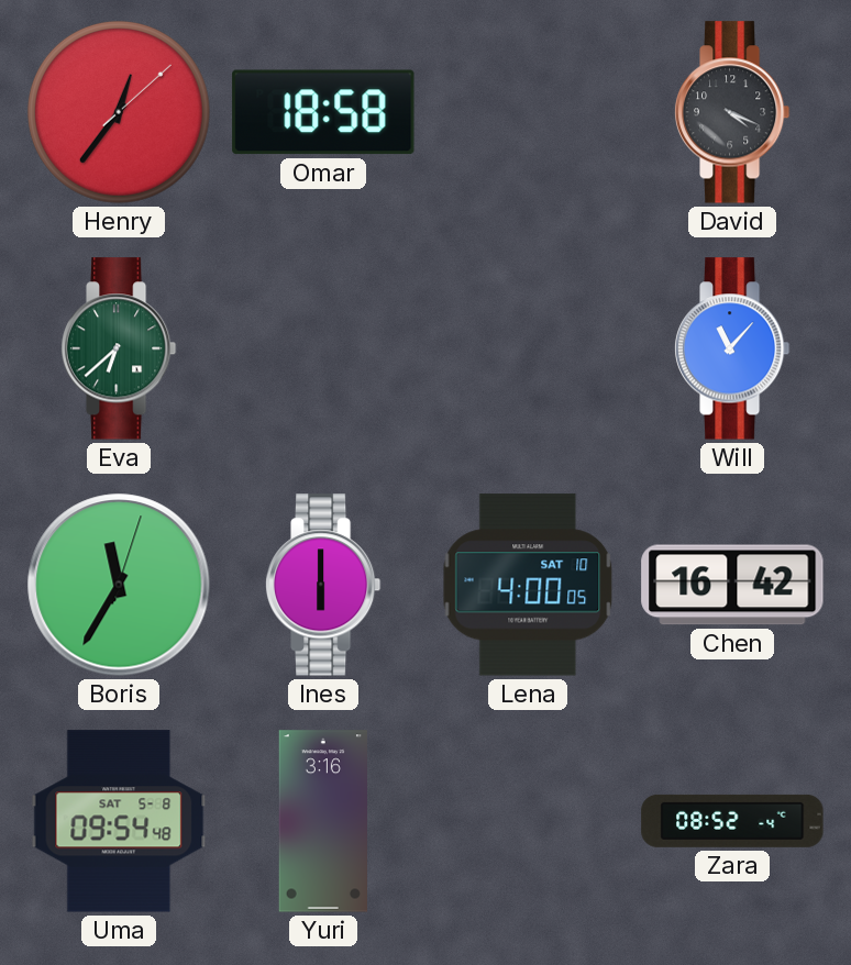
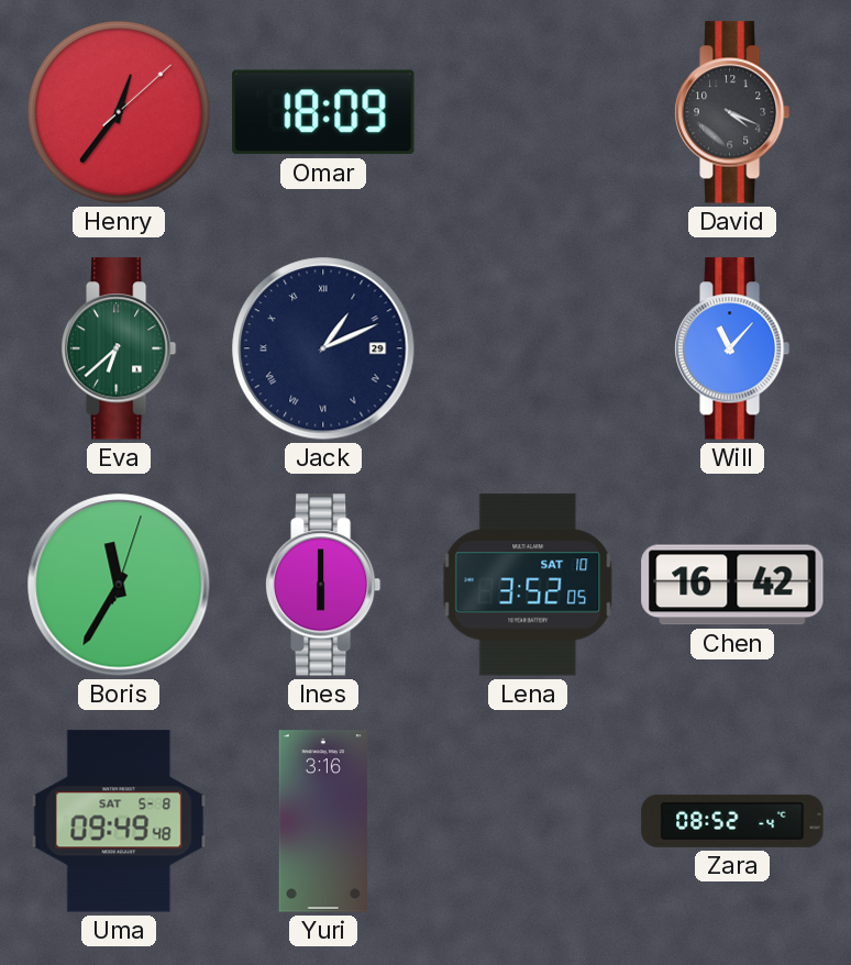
Omar: 18:58 -> 18:09 (323, 112)
Jack: none -> 1:11 (323, 348)
Lena: 4:00 -> 3:52 (528, 585)
Uma: 09:54 -> 09:49 (119, 821)
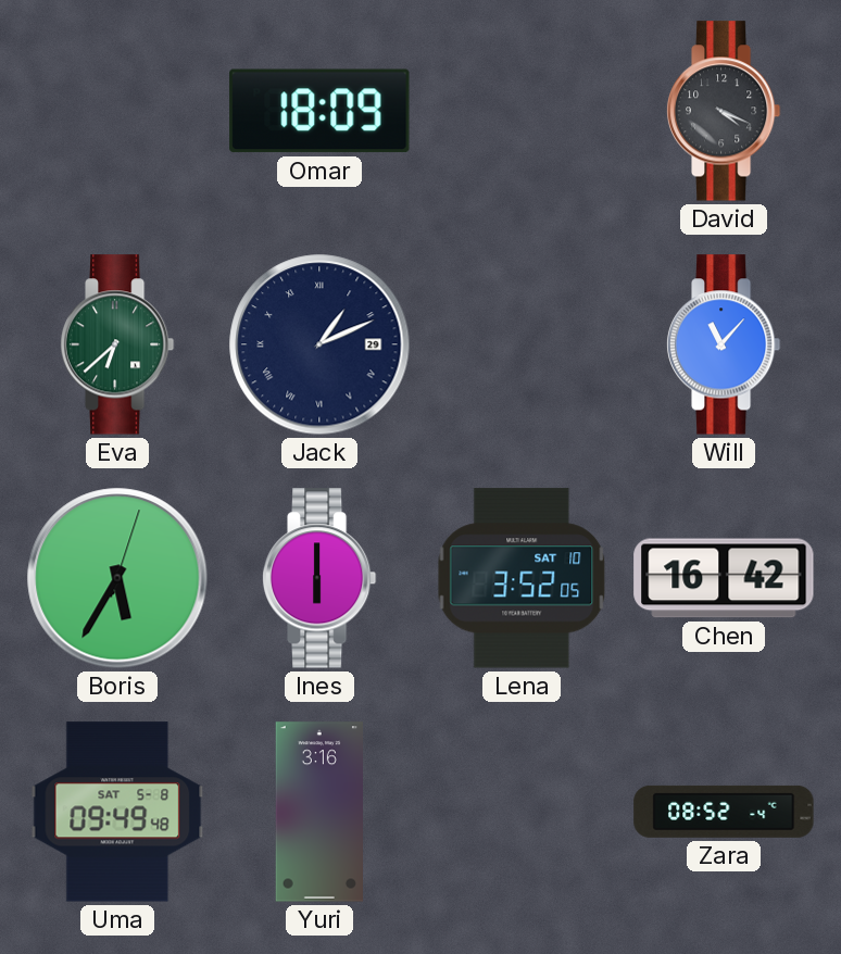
Henry: 12:36 -> none (119, 112)
Boris: 11:35 -> 5:35 (117, 578)
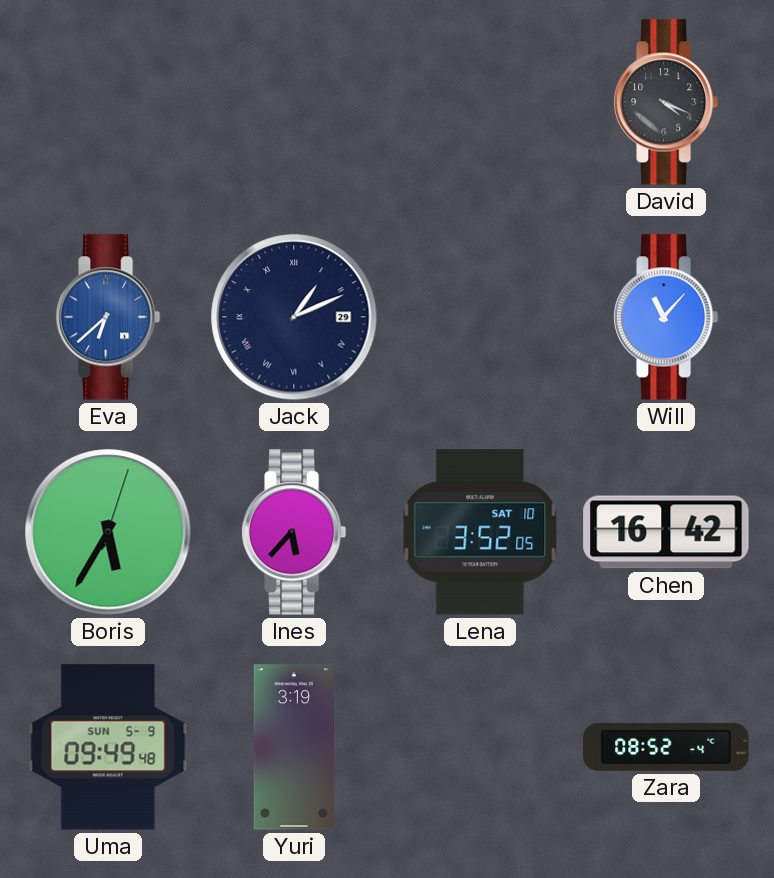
Omar: 18:09 -> none (319, 111)
Eva dial: green -> blue (108, 317)
Ines: 6:00 -> 5:37 (294, 532)
Uma date: SAT 5-8 -> SUN 5-9 (108, 747)
Yuri: 3:16 -> 3:19 (293, 747)
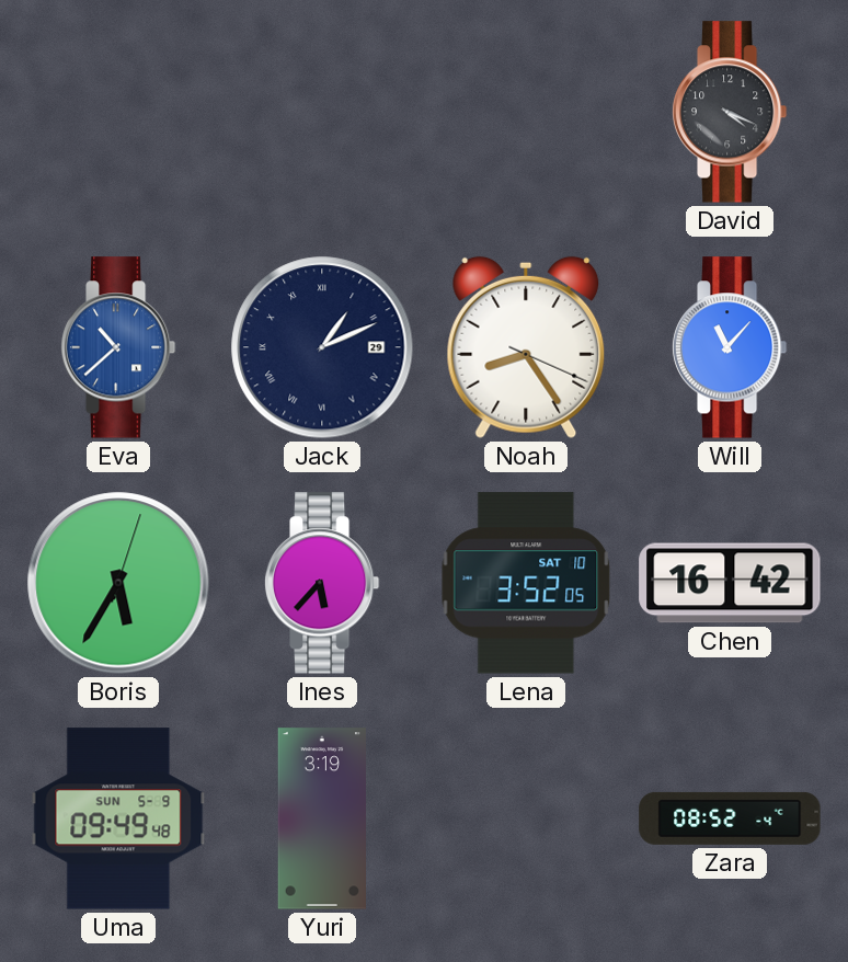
Eva: 6:38 -> 10:38 (118, 347)
Noah: none -> 8:24 (526, 347)
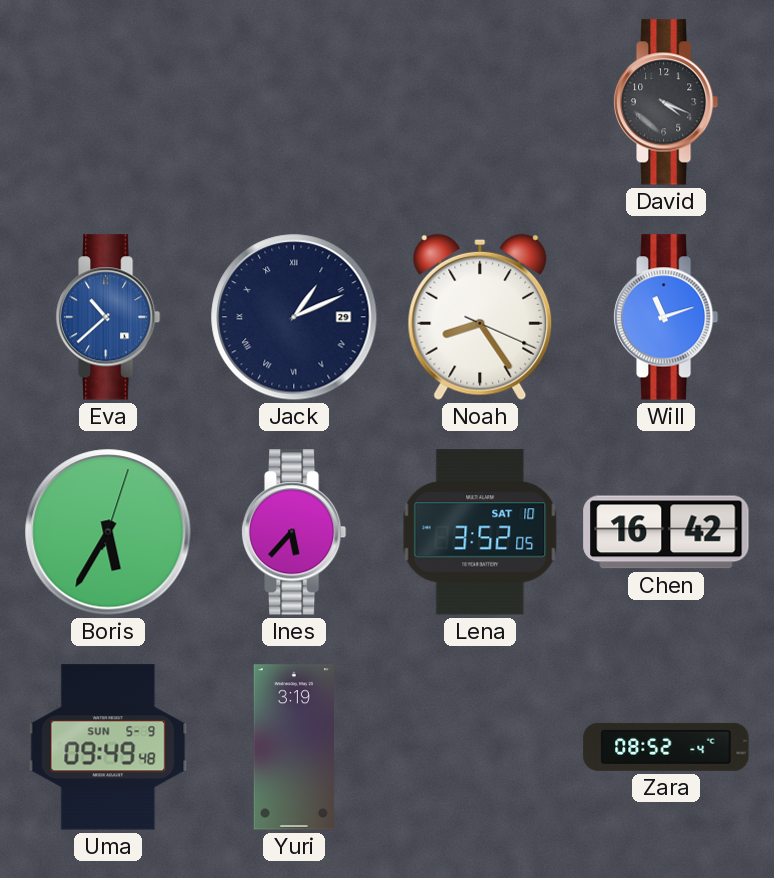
Will: 11:07 -> 11:12 (666, 317)
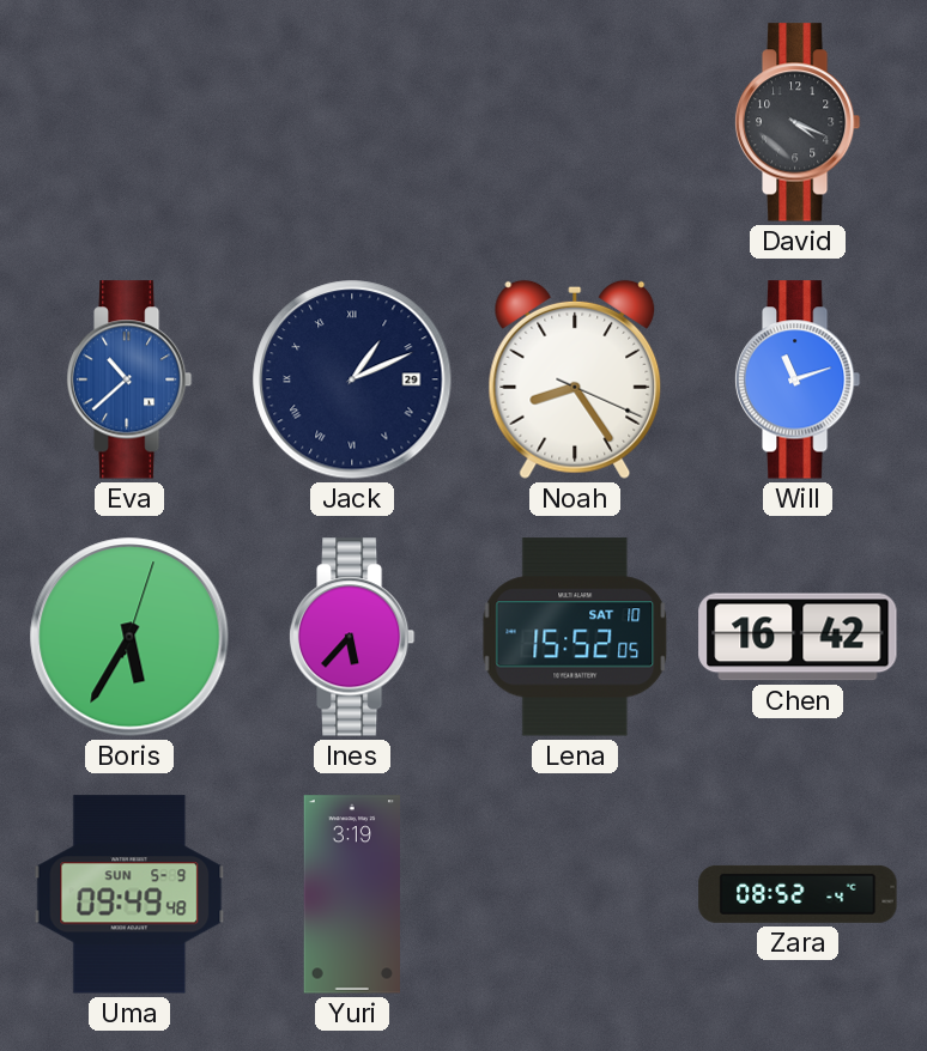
Lena: 3:52 -> 15:52 (575, 637)
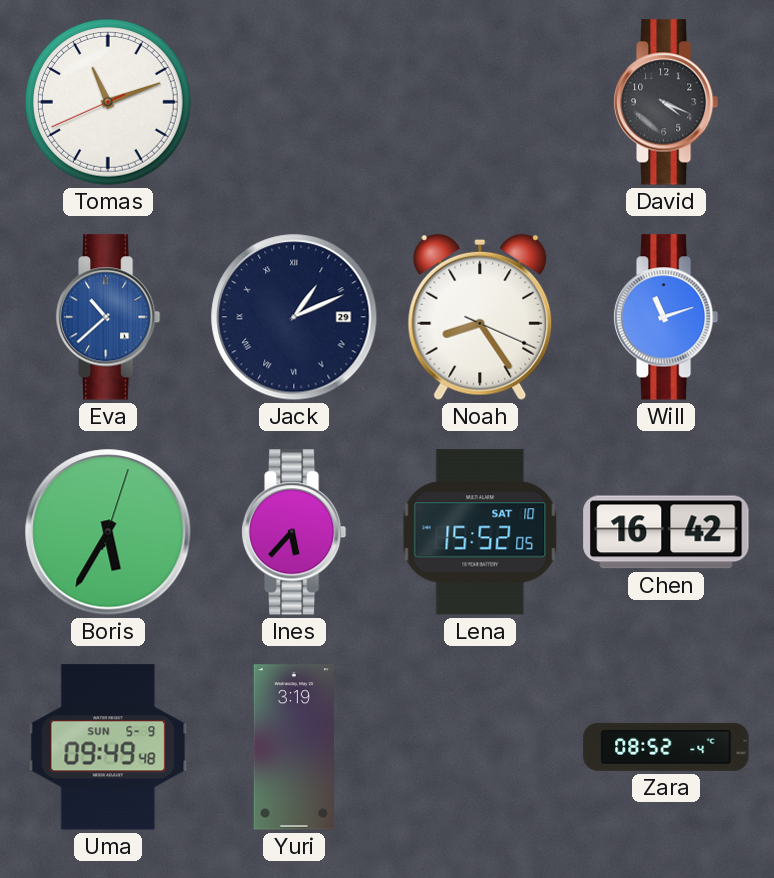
Tomas: none -> 11:11 (108, 102)
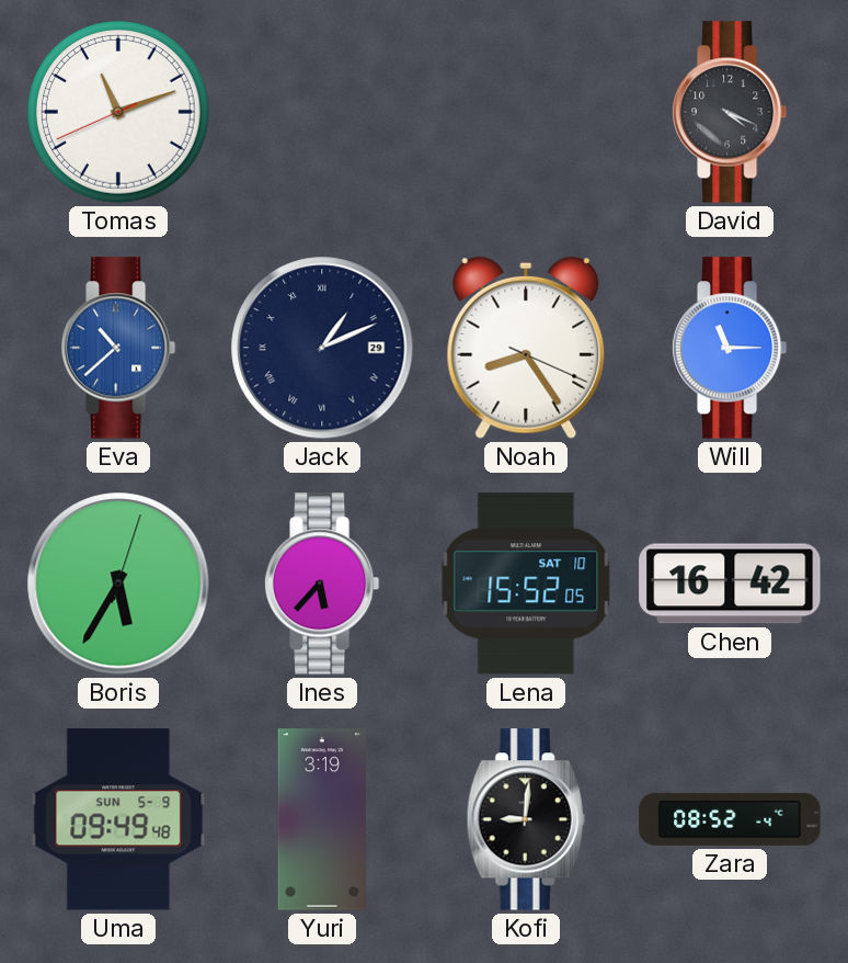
Will: 11:12 -> 11:15 (730, 348)
Kofi: none -> 9:01 (526, 819)
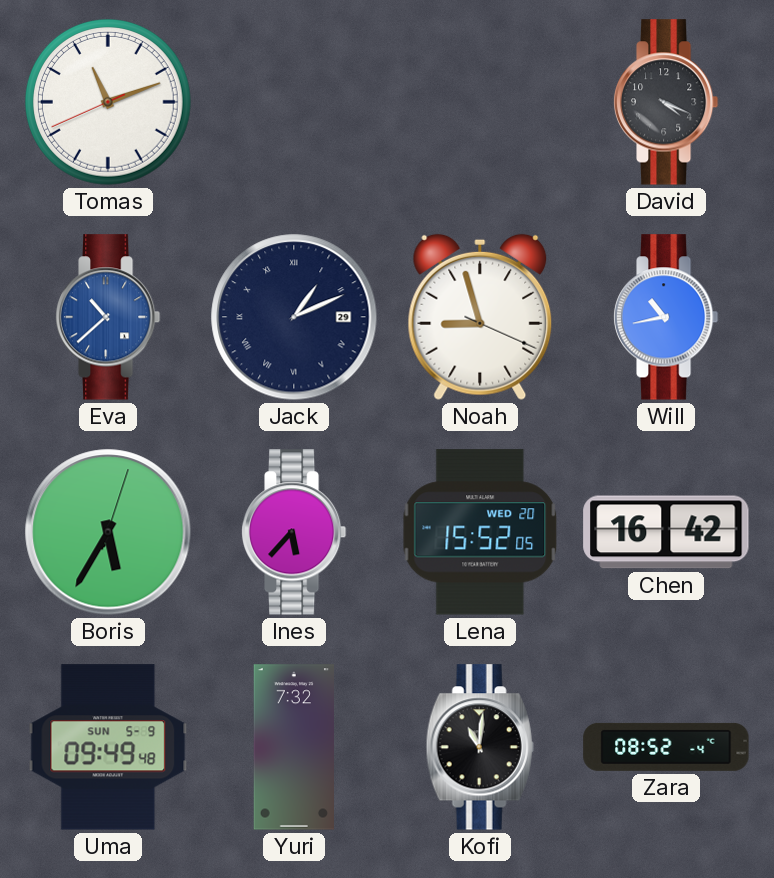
Noah: 8:24 -> 8:57 (480, 317)
Will: 11:15 -> 10:43 (666, 317)
Lena date: SAT 10 -> WED 20 (480, 532)
Yuri: 3:19 -> 7:32 (293, 747)
Kofi: 9:01 -> 11:01 (480, 747)
